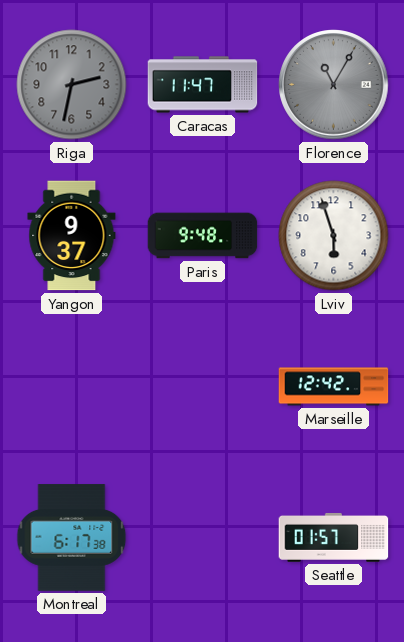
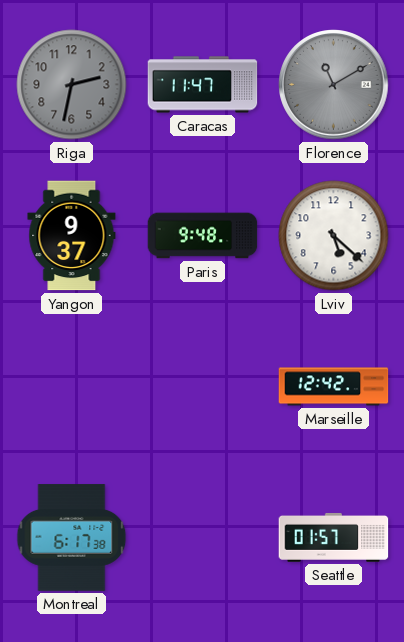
Florence: 11:05 -> 11:10 (334, 85)
Lviv: 5:57 -> 5:22 (334, 236)
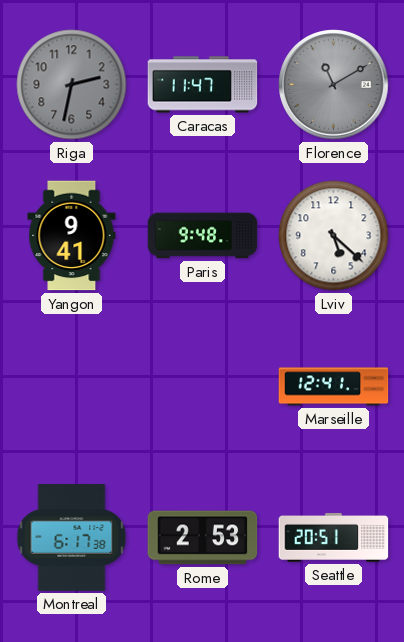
Yangon: 9:37 -> 9:41 (72, 236)
Marseille: 12:42 -> 12:41 (334, 387)
Rome: none -> 2:53 (203, 538)
Seattle: 01:57 -> 20:51 (334, 537)
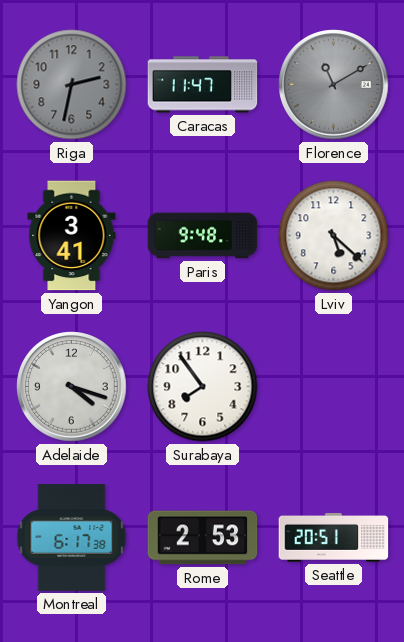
Yangon: 9:41 -> 3:41 (72, 236)
Adelaide: none -> 4:18 (72, 387)
Surabaya: none -> 7:54 (203, 387)
Marseille: 12:41 -> none (334, 387)
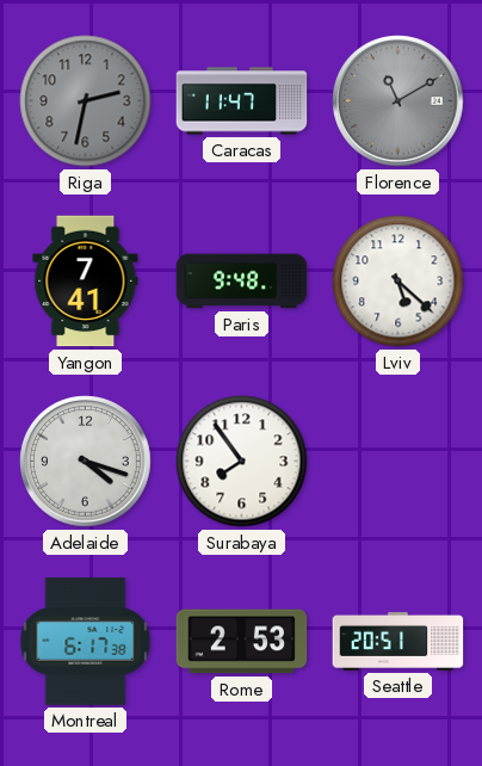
Yangon: 3:41 -> 7:41 (86, 282)
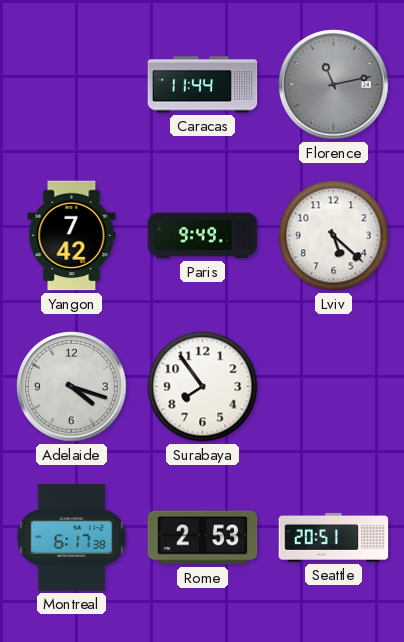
Riga: 2:32 -> none (86, 101)
Caracas: 11:47 -> 11:44 (203, 85)
Florence: 11:10 -> 11:13 (334, 85)
Yangon: 7:41 -> 7:42 (72, 236)
Paris: 9:48 -> 9:49 (203, 236)
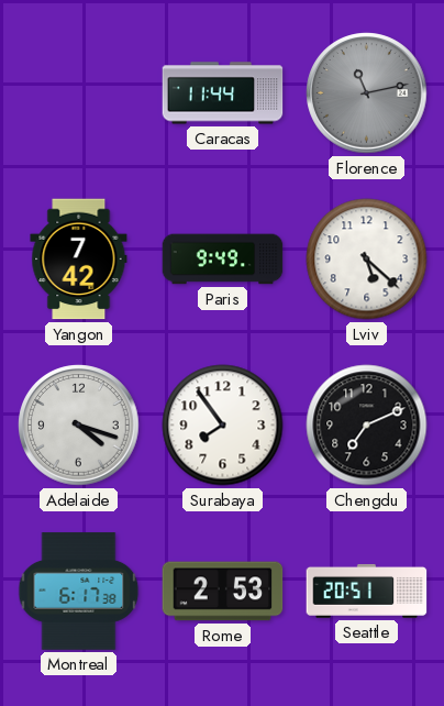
Chengdu: none -> 7:11 (367, 426)
